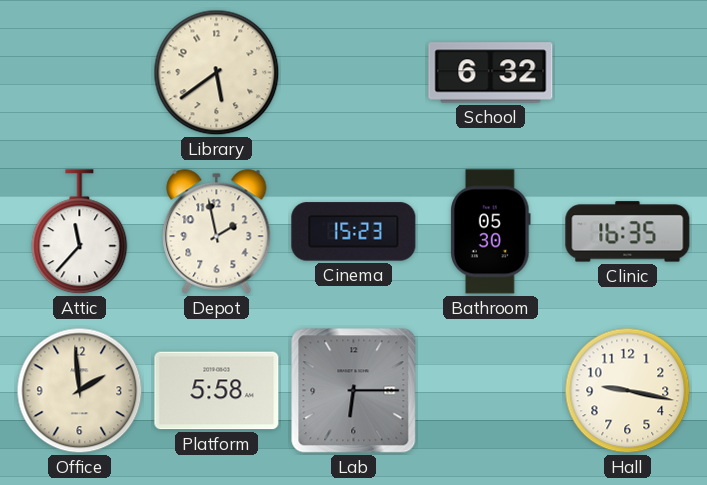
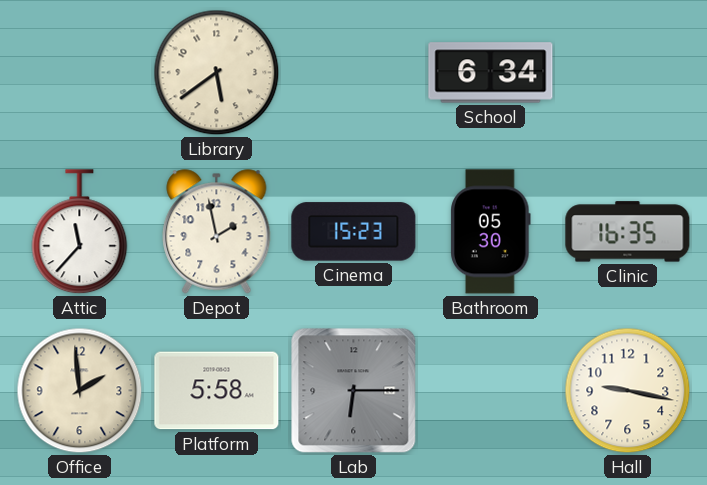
School: 6:32 -> 6:34 (491, 73)
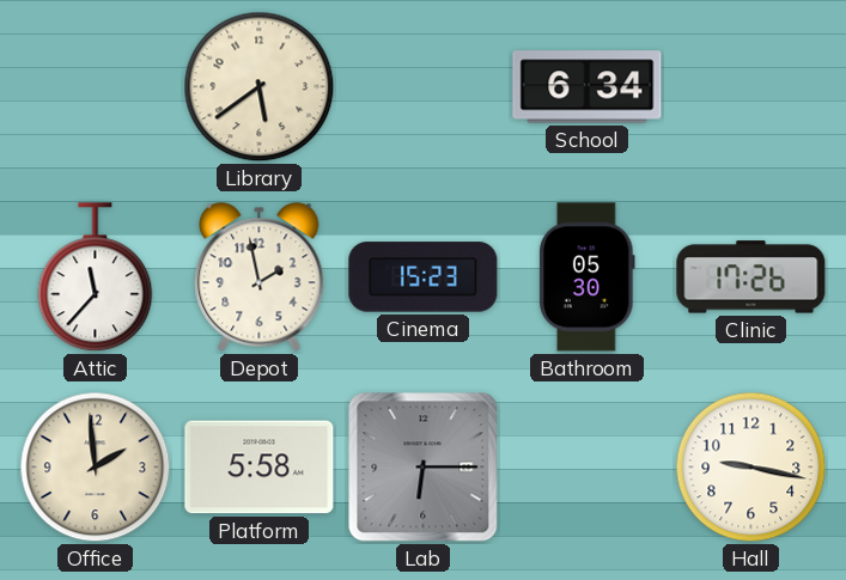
Clinic: 16:35 -> 17:26 (751, 277)
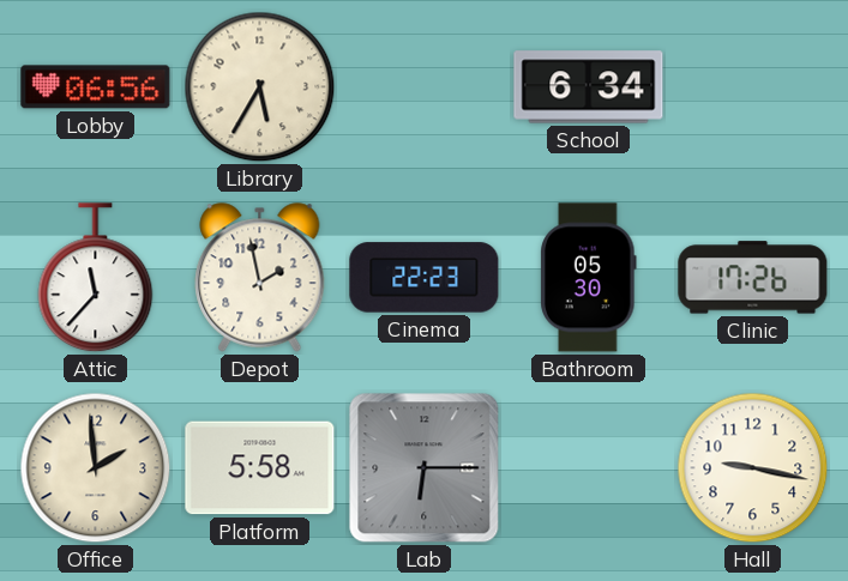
Lobby: none -> 06:56 (96, 87)
Library: 5:39 -> 5:35 (260, 87)
Cinema: 15:23 -> 22:23 (425, 278)
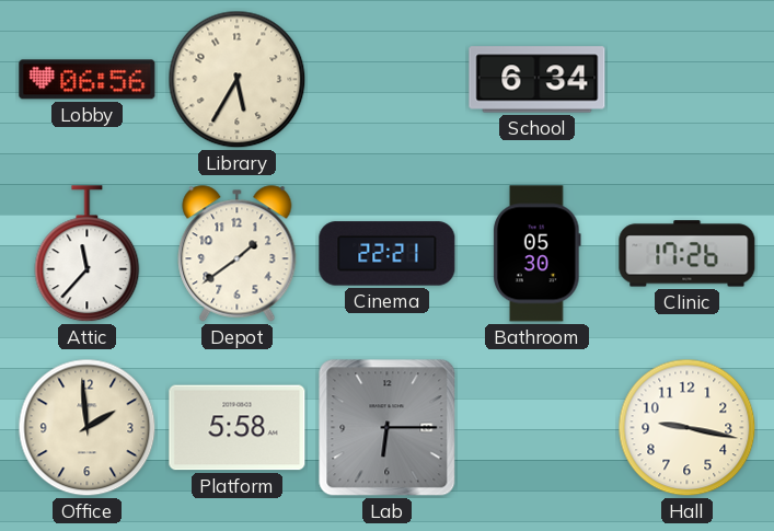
Depot: 1:58 -> 1:39 (238, 254)
Cinema: 22:23 -> 22:21 (388, 254)
